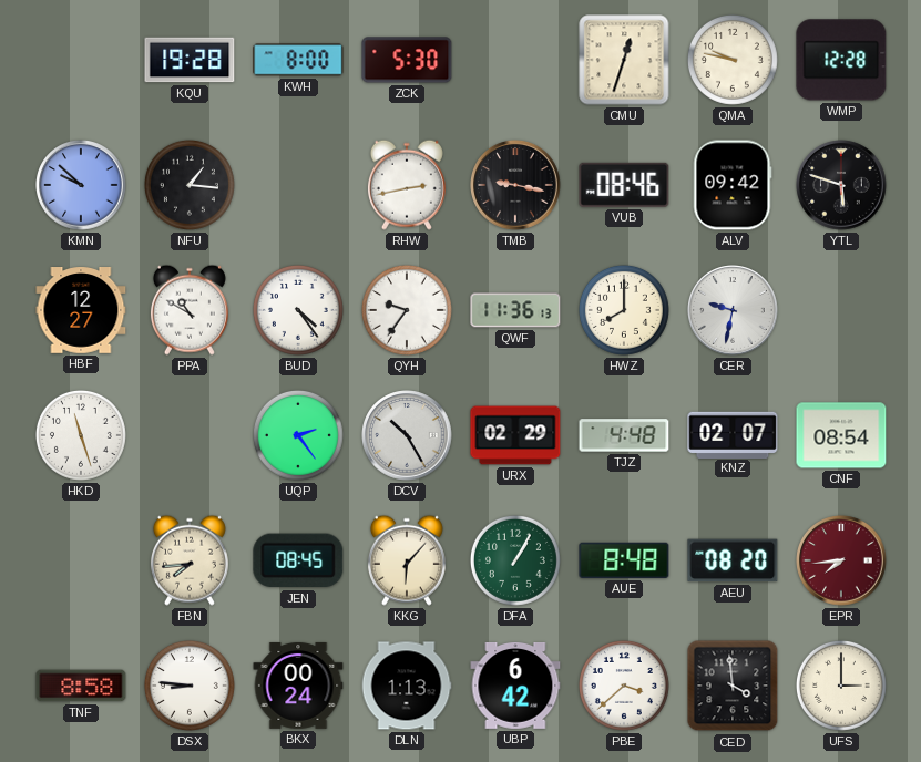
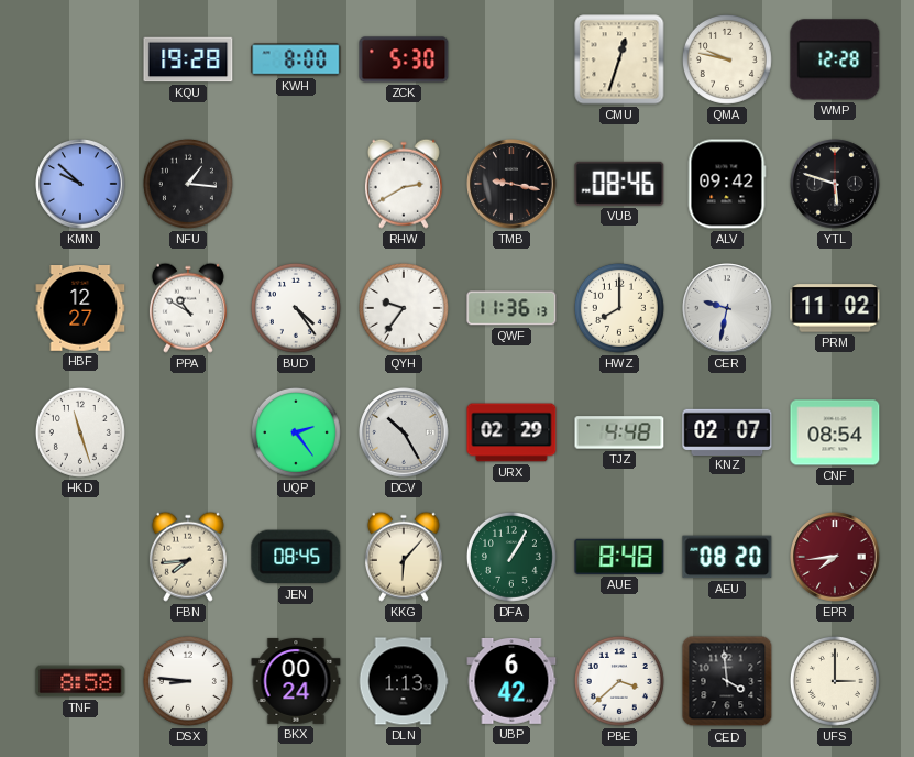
RHW: 2:43 -> 2:40 (404, 184)
PRM: none -> 11:02 (835, 308)
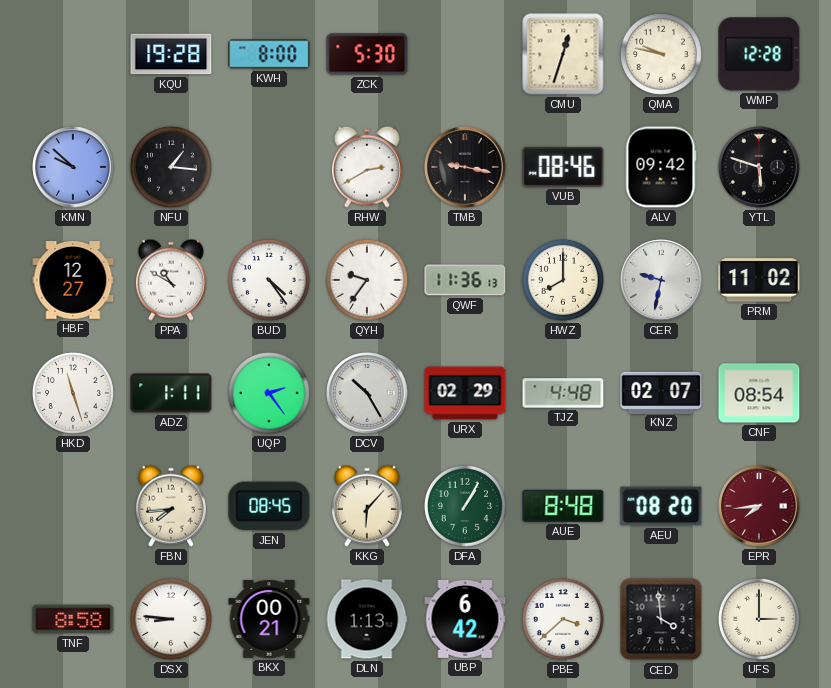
ADZ: none -> 1:11 (171, 393)
BKX: 00:24 -> 00:21 (269, 619)
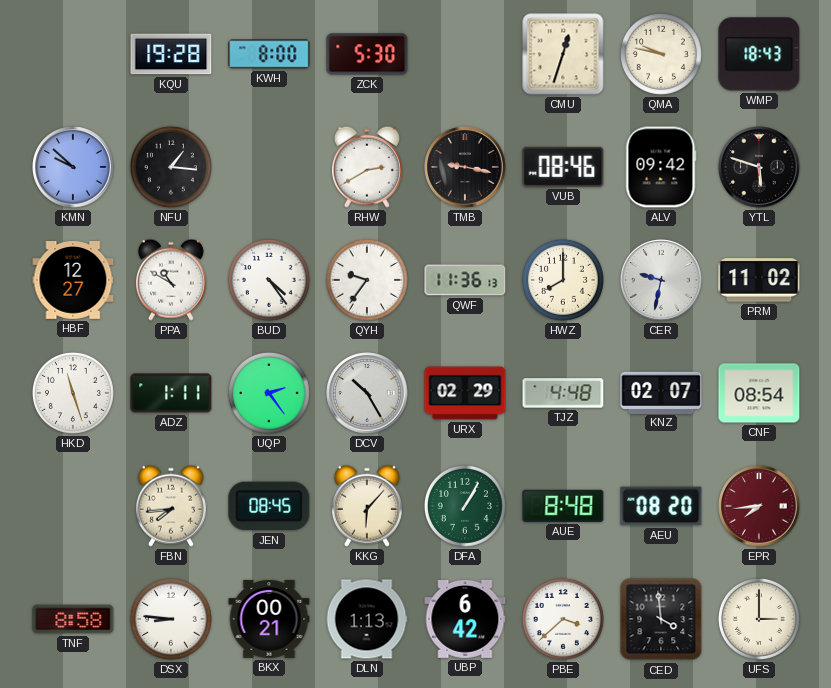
WMP: 12:28 -> 18:43 (759, 54)
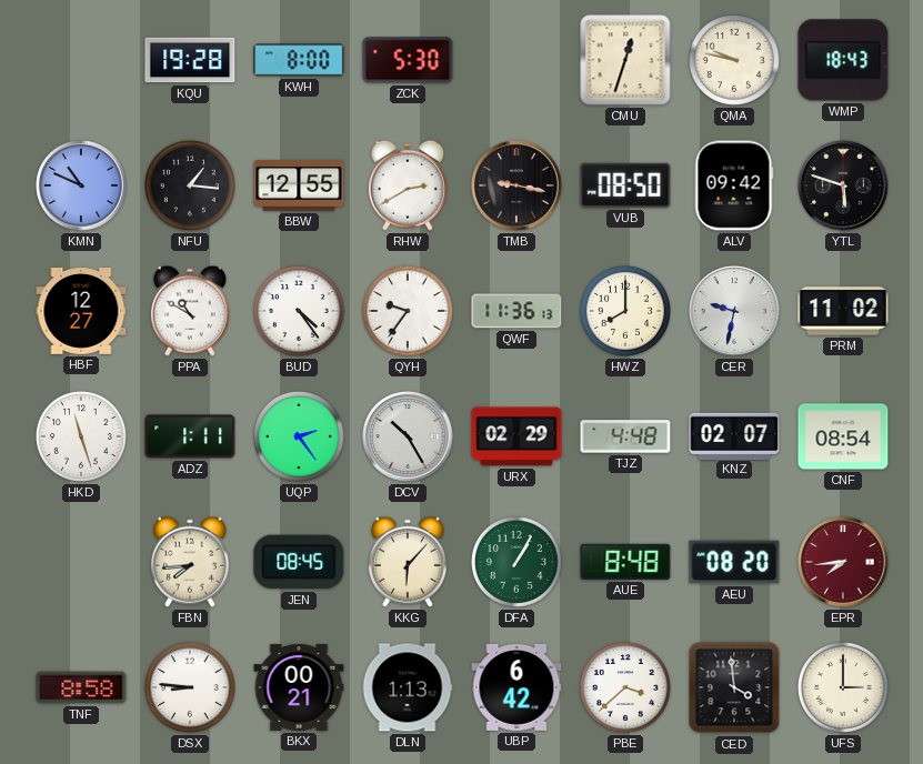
KMN: 9:52 -> 10:49 (81, 185)
BBW: none -> 12:55 (299, 185)
VUB: 08:46 -> 08:50 (625, 185)
